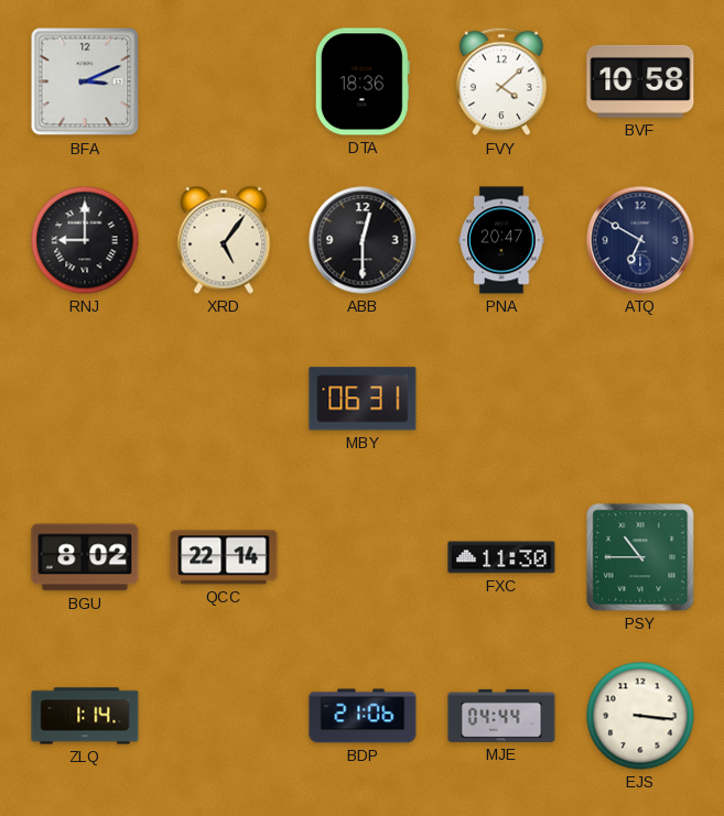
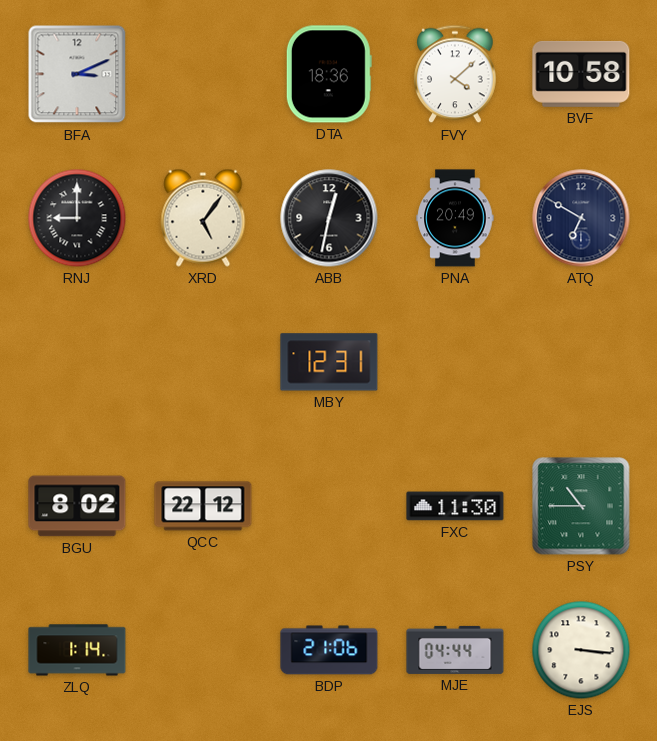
ABB: 12:30 -> 12:32 (329, 218)
PNA: 20:47 -> 20:49 (455, 218)
MBY: 06:31 -> 12:31 (329, 362)
QCC: 22:14 -> 22:12 (203, 506)
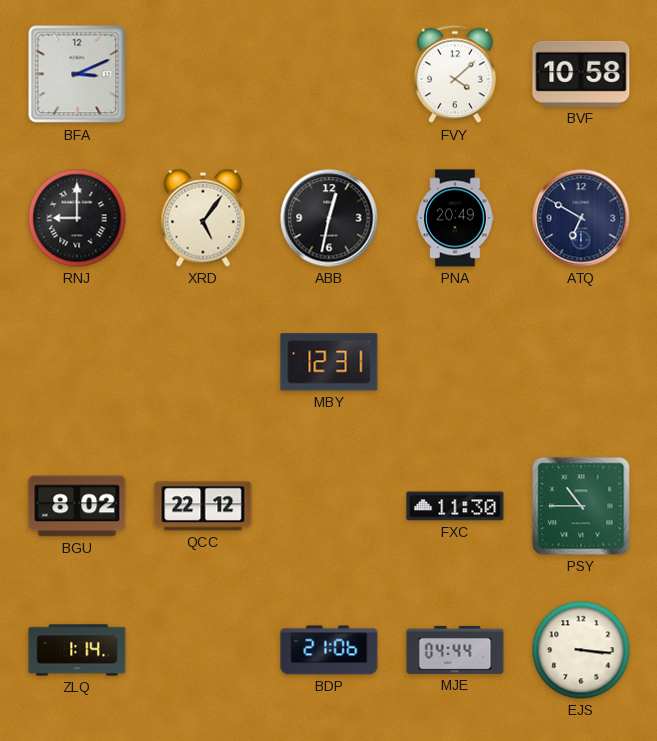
DTA: 18:36 -> none (329, 74)
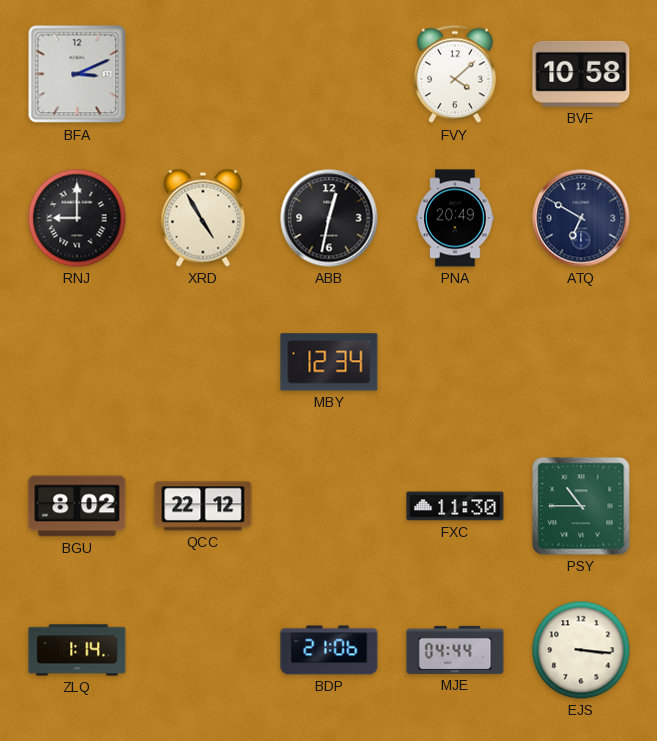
XRD: 5:06 -> 4:55 (203, 218)
MBY: 12:31 -> 12:34 (329, 362)
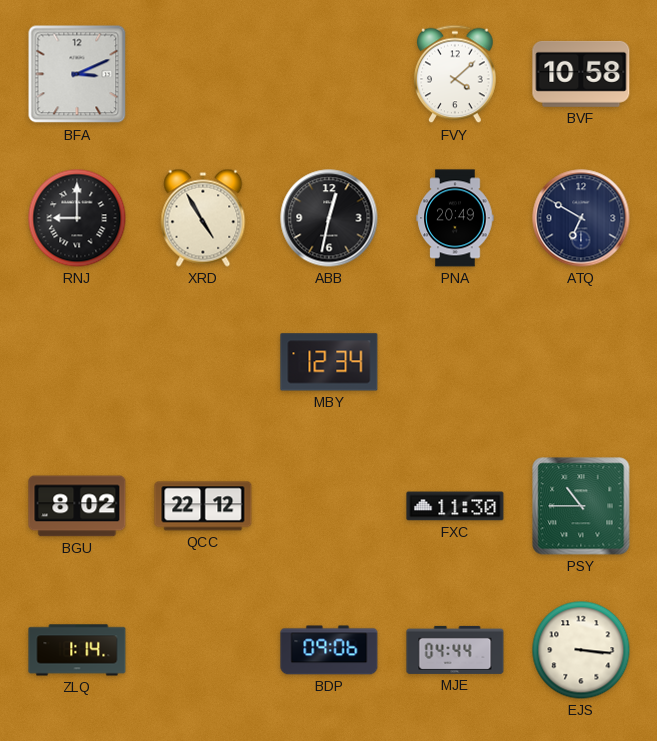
BDP: 21:06 -> 09:06 (329, 650)
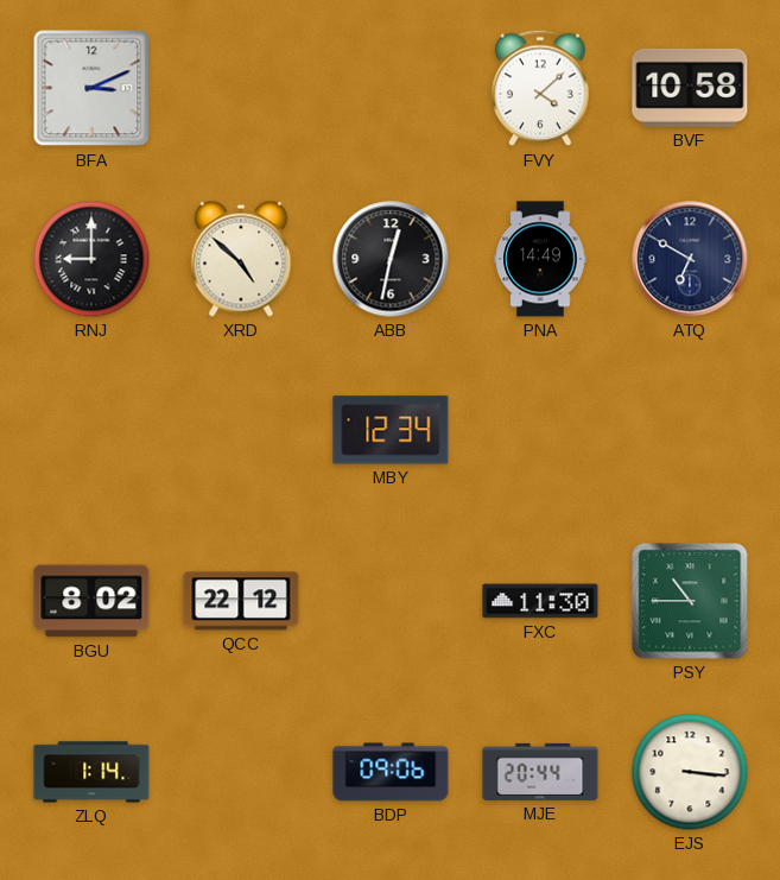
XRD: 4:55 -> 4:52 (241, 259)
PNA: 20:49 -> 14:49 (540, 259)
MJE: 04:44 -> 20:44 (540, 772)
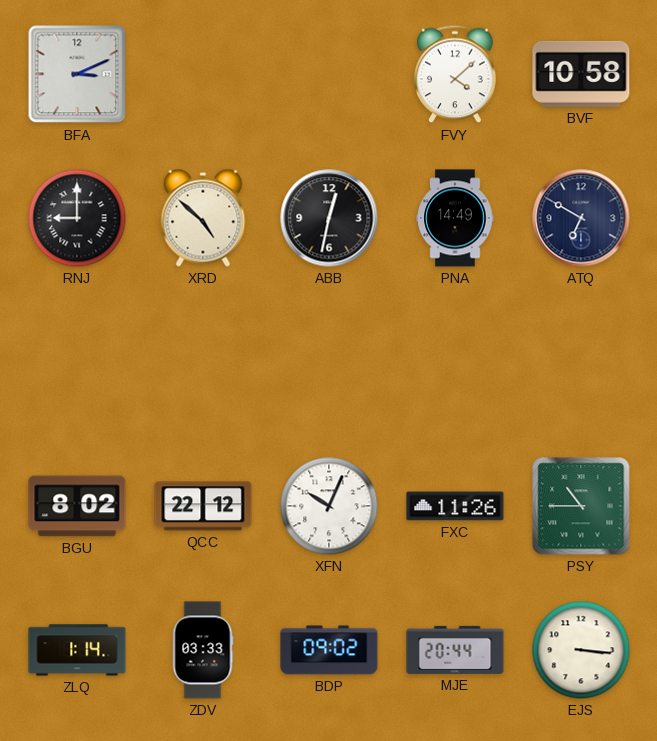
MBY: 12:34 -> none (391, 430)
XFN: none -> 10:04 (329, 506)
FXC: 11:30 -> 11:26 (455, 506)
ZDV: none -> 03:33 (203, 650)
BDP: 09:06 -> 09:02 (329, 650)
